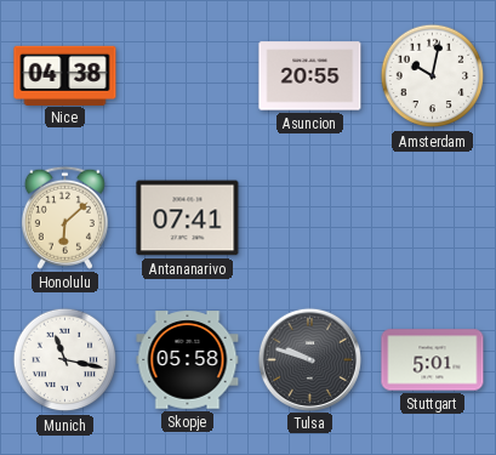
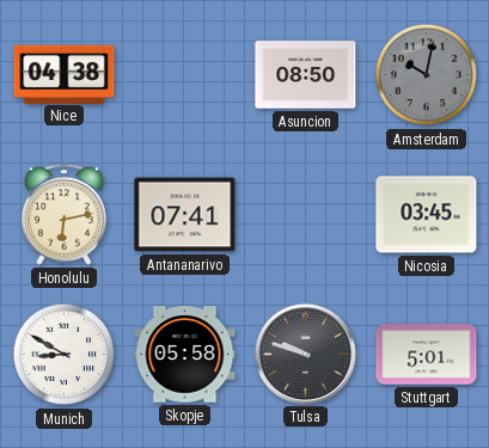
Asuncion: 20:55 -> 08:50 (306, 75)
Amsterdam dial: white -> grey (427, 75)
Honolulu: 6:08 -> 6:13 (63, 214)
Nicosia: none -> 03:45 (427, 215)
Munich: 11:17 -> 8:50 (65, 355)
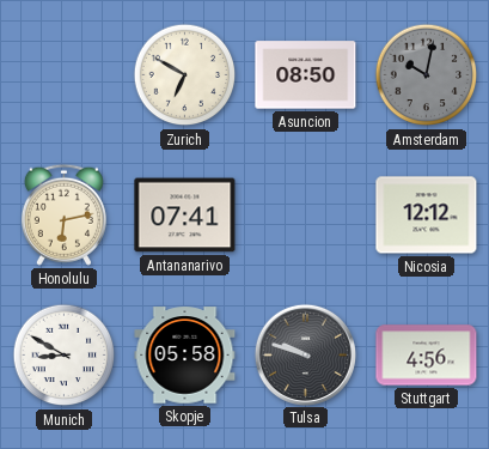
Nice: 04:38 -> none (65, 74)
Zurich: none -> 6:50 (185, 75)
Nicosia: 03:45 -> 12:12 (427, 216)
Stuttgart: 5:01 -> 4:56 (427, 356)
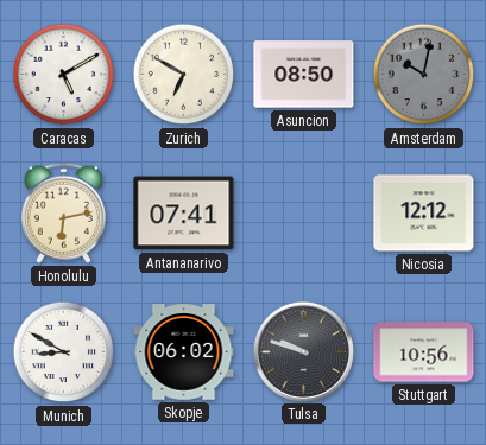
Caracas: none -> 5:10 (64, 75)
Skopje: 05:58 -> 06:02 (184, 352)
Stuttgart: 4:56 -> 10:56 (424, 352)
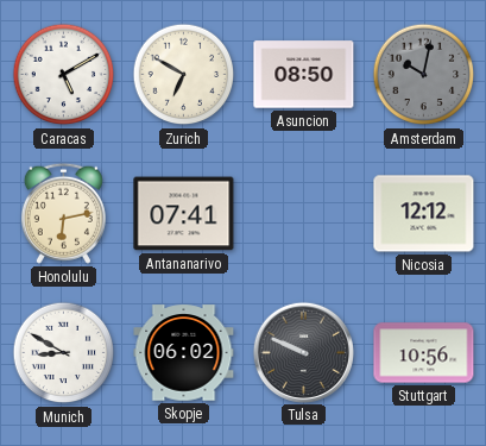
Tulsa: 9:48 -> 9:49 (303, 352)
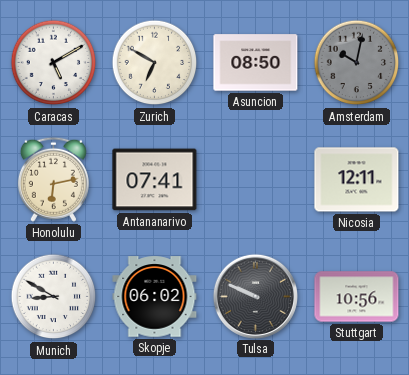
Nicosia: 12:12 -> 12:11 (357, 180)
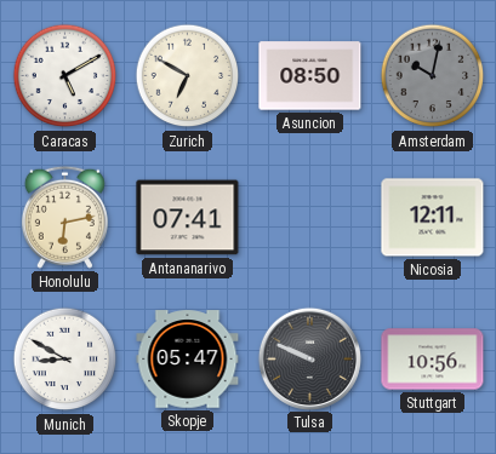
Skopje: 06:02 -> 05:47 (188, 360)
